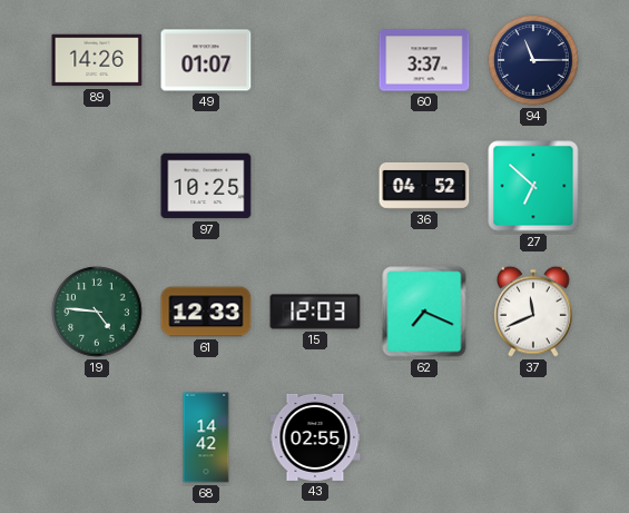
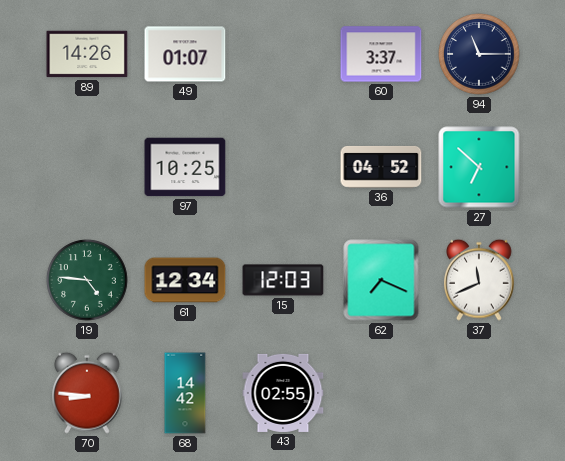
61: 12:33 -> 12:34 (185, 280)
70: none -> 8:46 (88, 393)
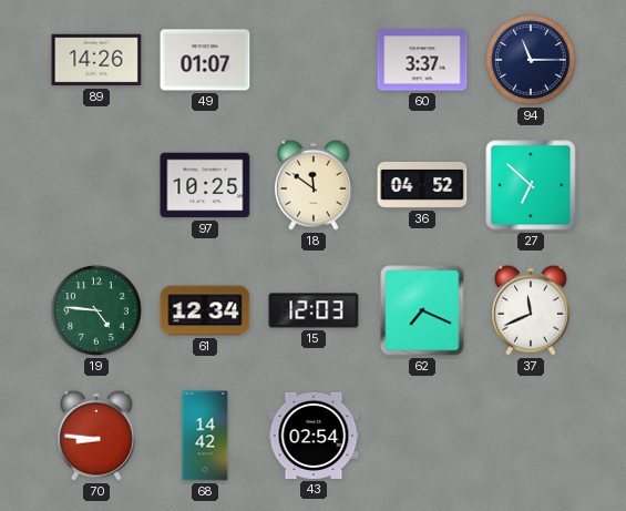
18: none -> 11:51 (315, 185)
43: 02:55 -> 02:54 (314, 436)
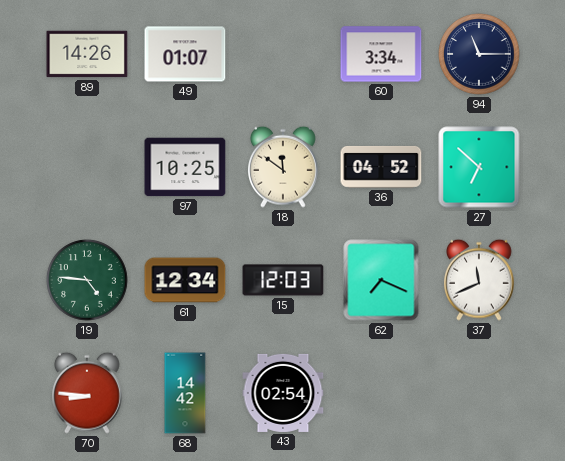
60: 3:37 -> 3:34 (381, 54)
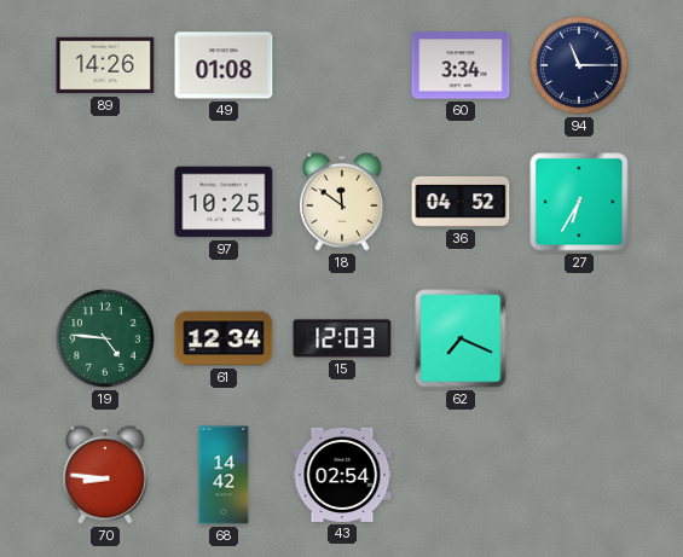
49: 01:07 -> 01:08 (224, 65)
27: 6:52 -> 6:35 (579, 202)
37: 11:41 -> none (480, 280)
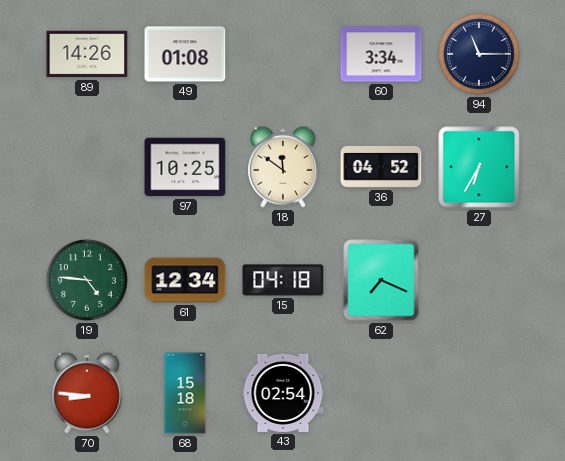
15: 12:03 -> 04:18 (283, 280)
68: 14:42 -> 15:18 (185, 393)
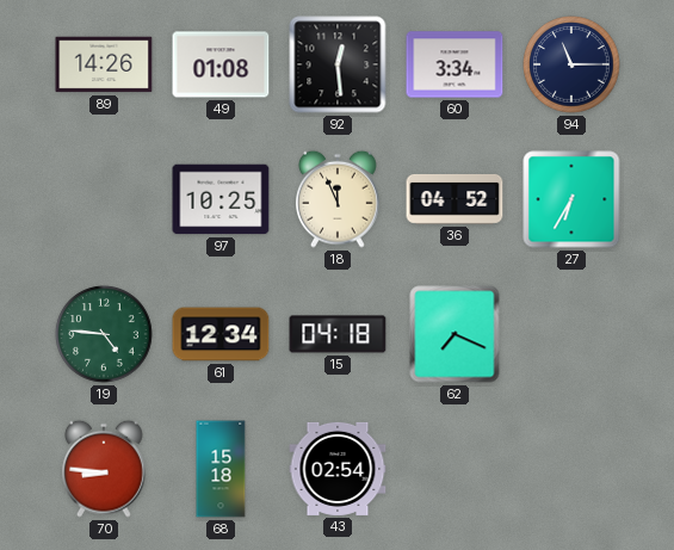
92: none -> 12:29 (338, 64)
18: 11:51 -> 11:56 (339, 199)
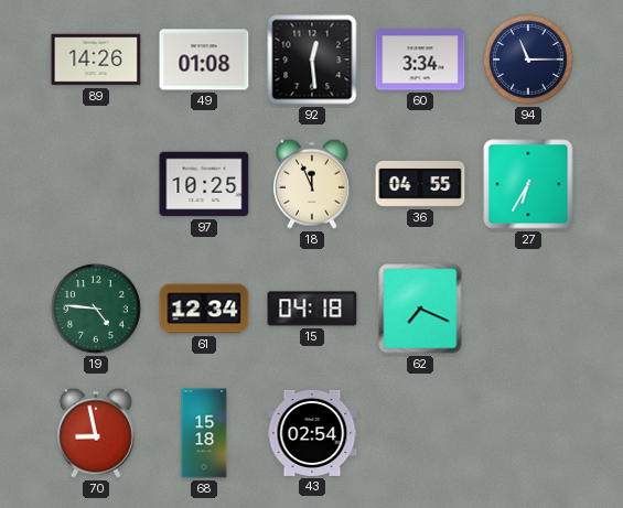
36: 04:52 -> 04:55 (420, 184)
70: 8:46 -> 8:58 (97, 433)
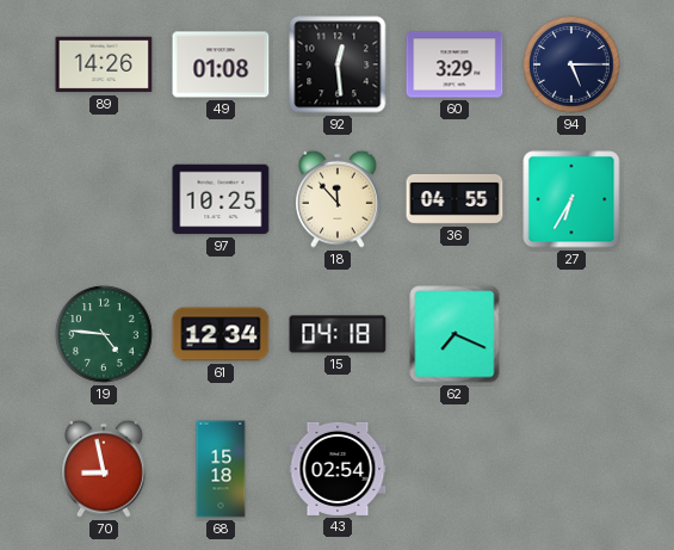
60: 3:34 -> 3:29 (455, 64)
94: 11:15 -> 5:15 (571, 64)
18: 11:56 -> 11:53 (339, 199)
